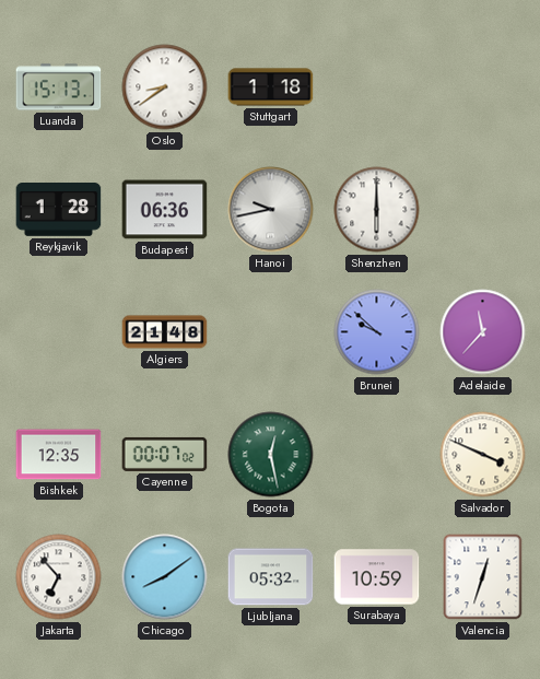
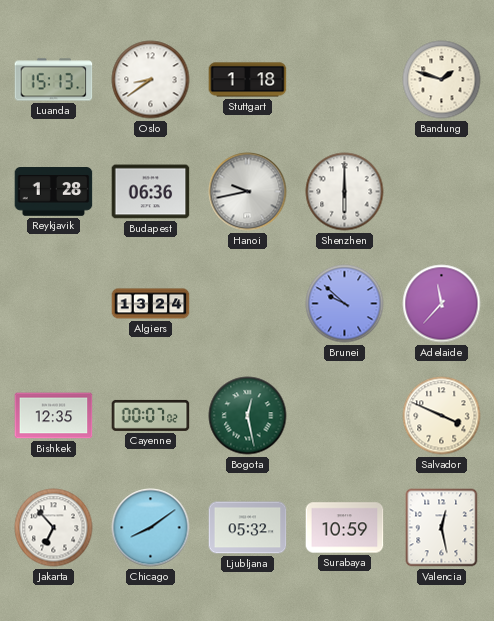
Bandung: none -> 1:48 (442, 80)
Algiers: 21:48 -> 13:24 (151, 304)
Valencia: 12:33 -> 12:28 (442, 528)
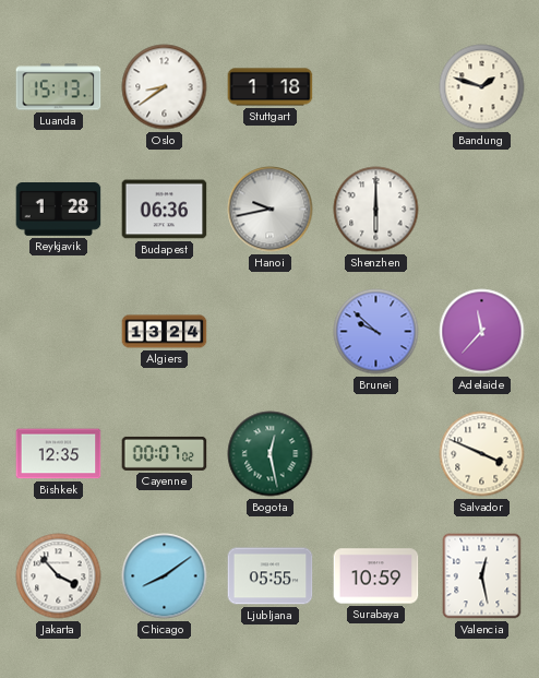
Jakarta: 6:53 -> 3:53 (59, 576)
Ljubljana: 05:32 -> 05:55 (271, 576)
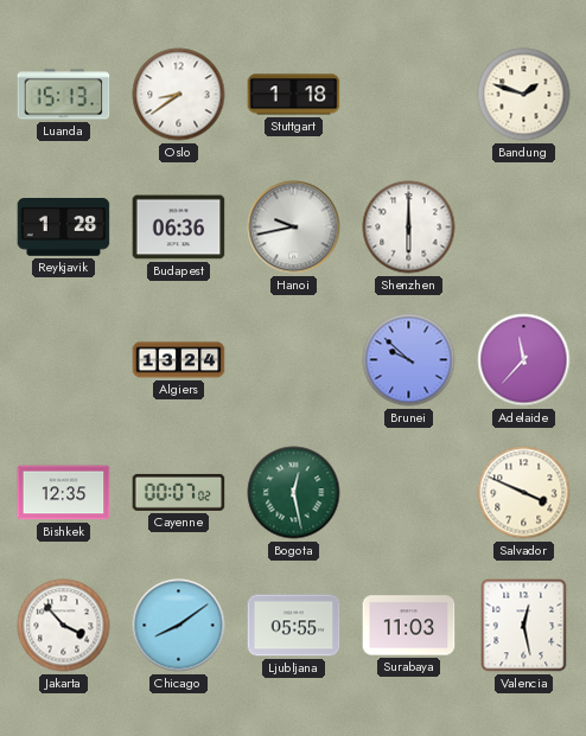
Surabaya: 10:59 -> 11:03 (409, 626)
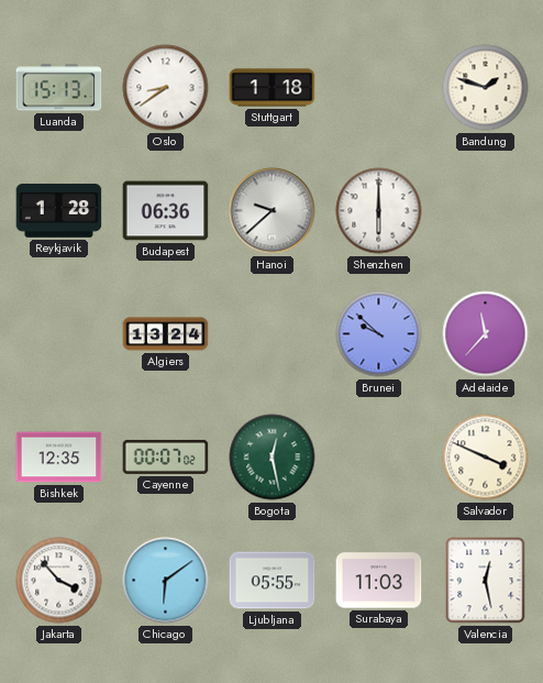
Hanoi: 9:43 -> 9:38 (273, 211)
Chicago: 8:09 -> 6:09 (166, 581)
